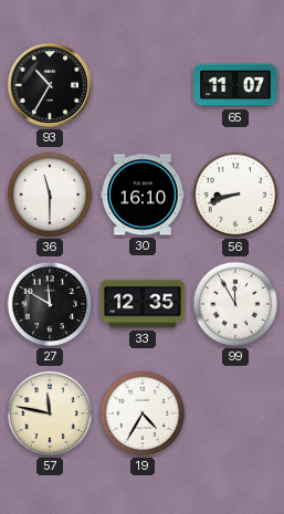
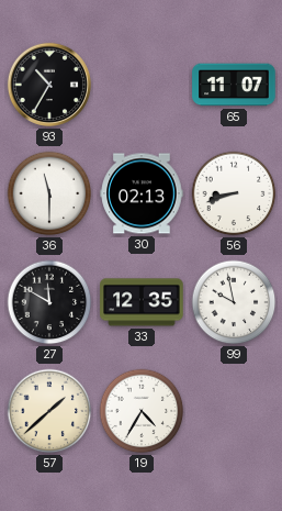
30: 16:10 -> 02:13 (142, 193)
99: 11:55 -> 9:58 (234, 302)
57: 11:47 -> 1:38 (49, 411)
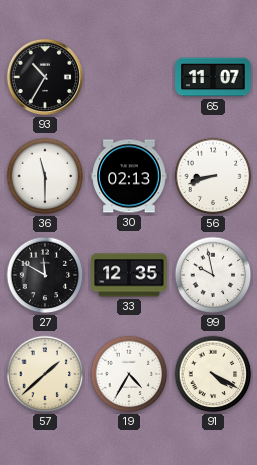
91: none -> 4:20 (213, 374)
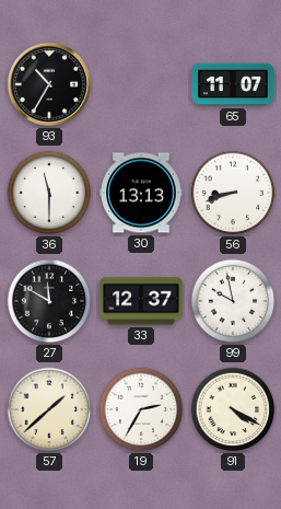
30: 02:13 -> 13:13 (141, 193)
33: 12:35 -> 12:37 (141, 301)
19: 4:35 -> 2:35 (141, 409)
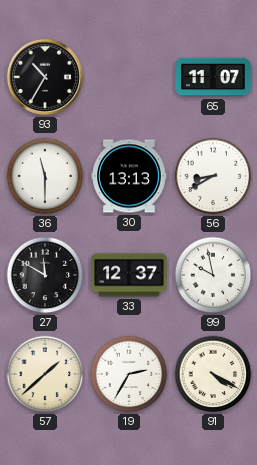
56: 8:42 -> 8:40 (213, 176)
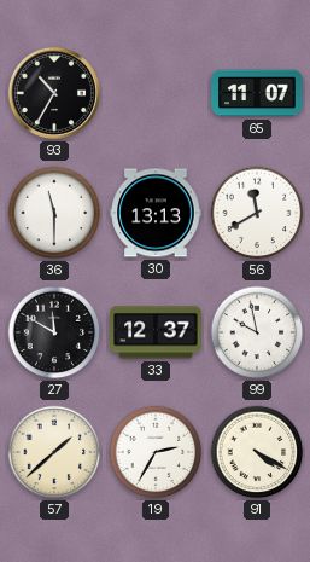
56: 8:40 -> 11:40 (257, 213)
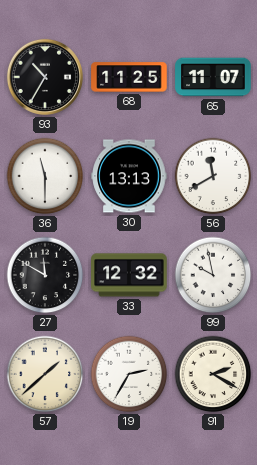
68: none -> 11:25 (129, 77)
33: 12:37 -> 12:32 (129, 275)
91: 4:20 -> 2:20 (213, 374)
